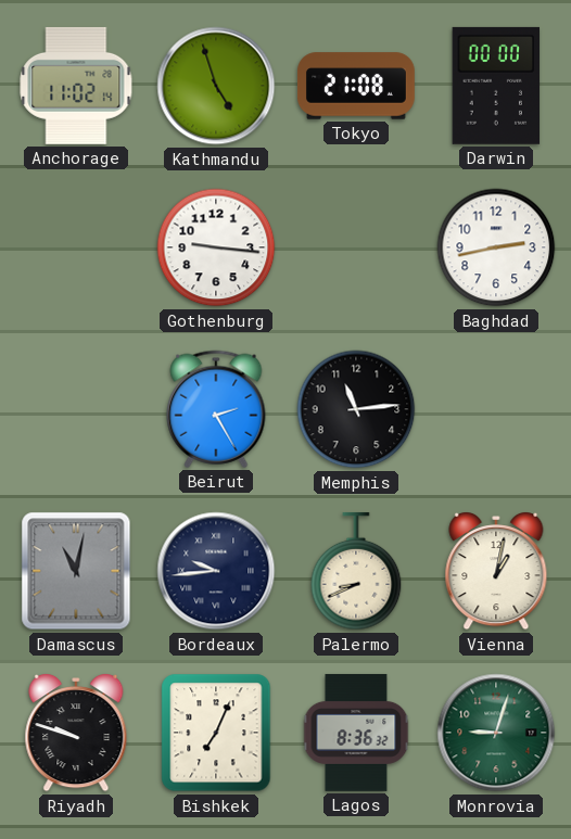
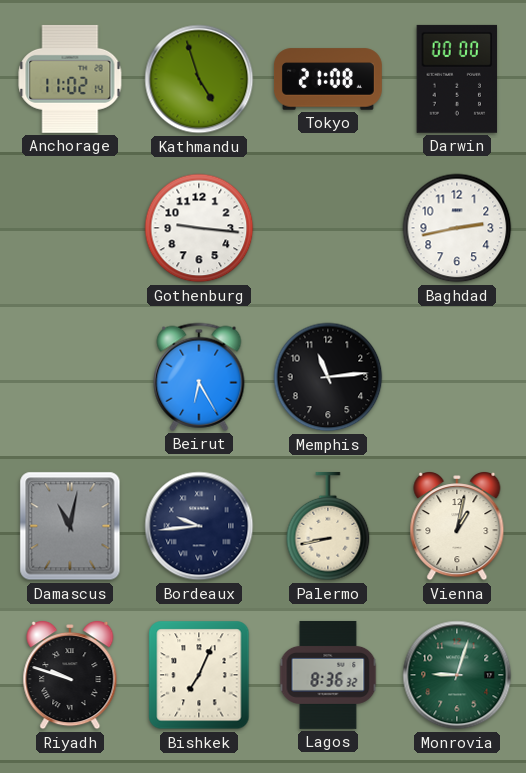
Beirut: 2:25 -> 6:25 (199, 377)
Palermo: 8:41 -> 8:43 (328, 526)
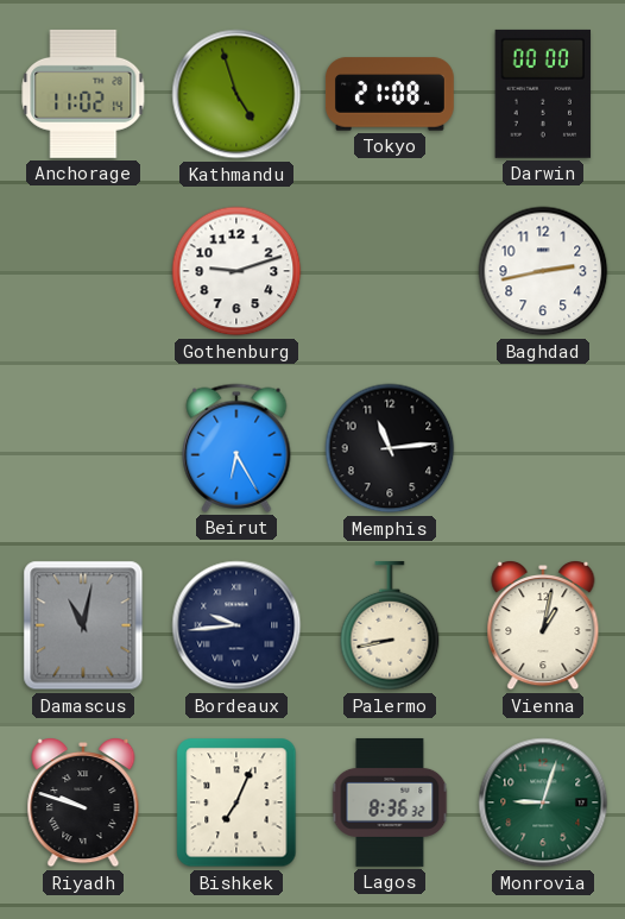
Gothenburg: 9:16 -> 9:12 (236, 271)
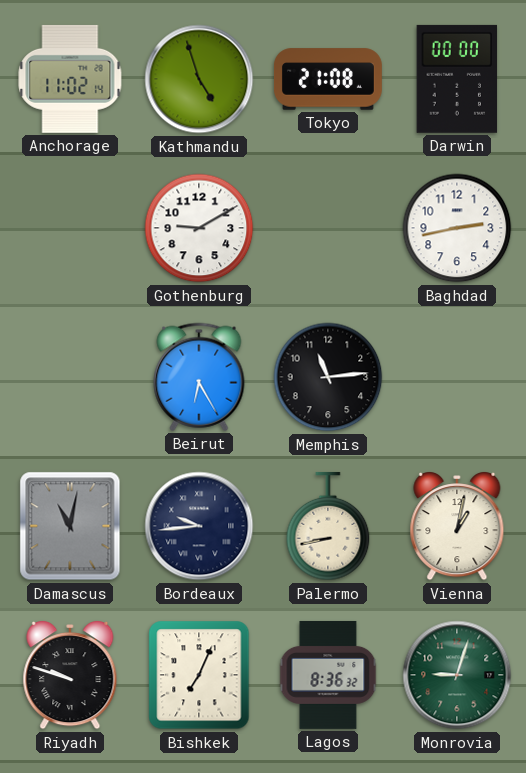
Gothenburg: 9:12 -> 9:10 (199, 228)
